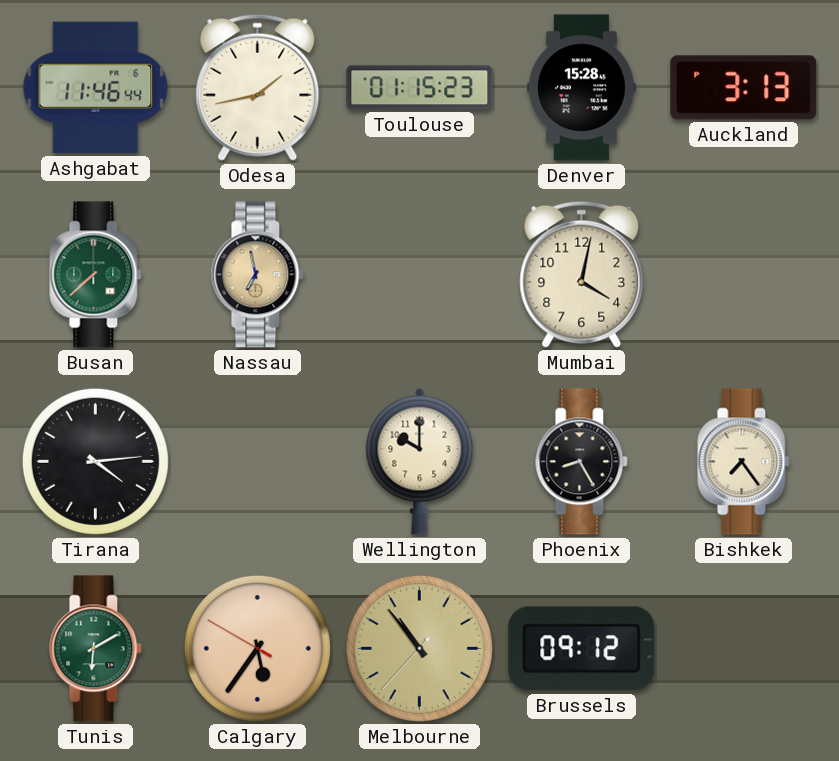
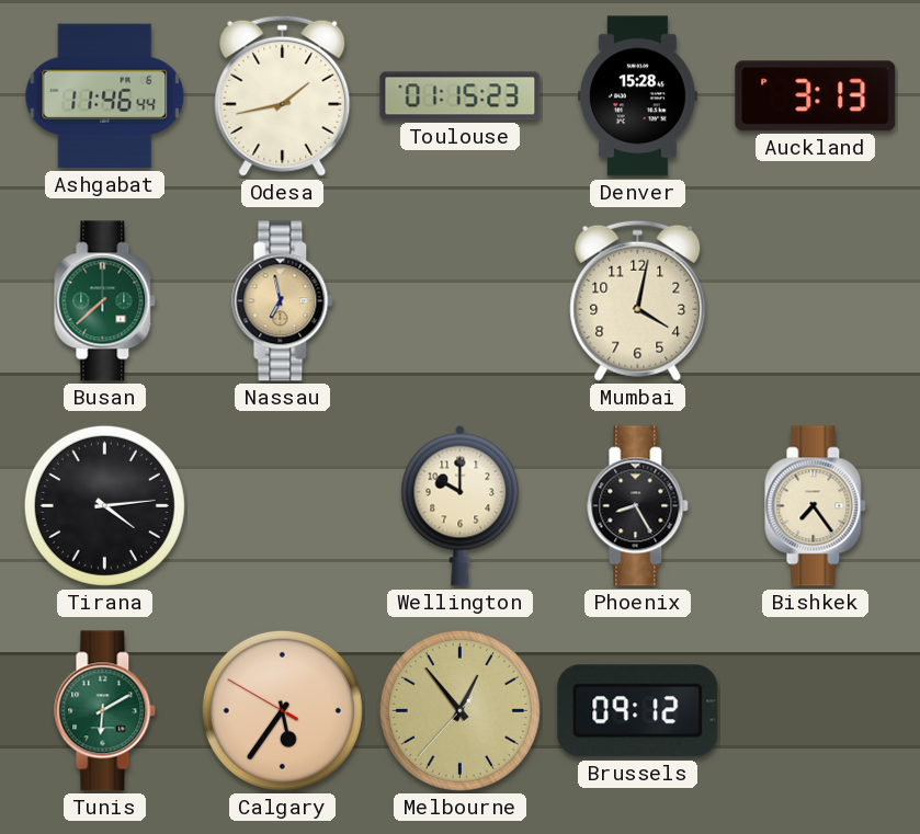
Melbourne: 10:53 -> 12:53 (459, 710)
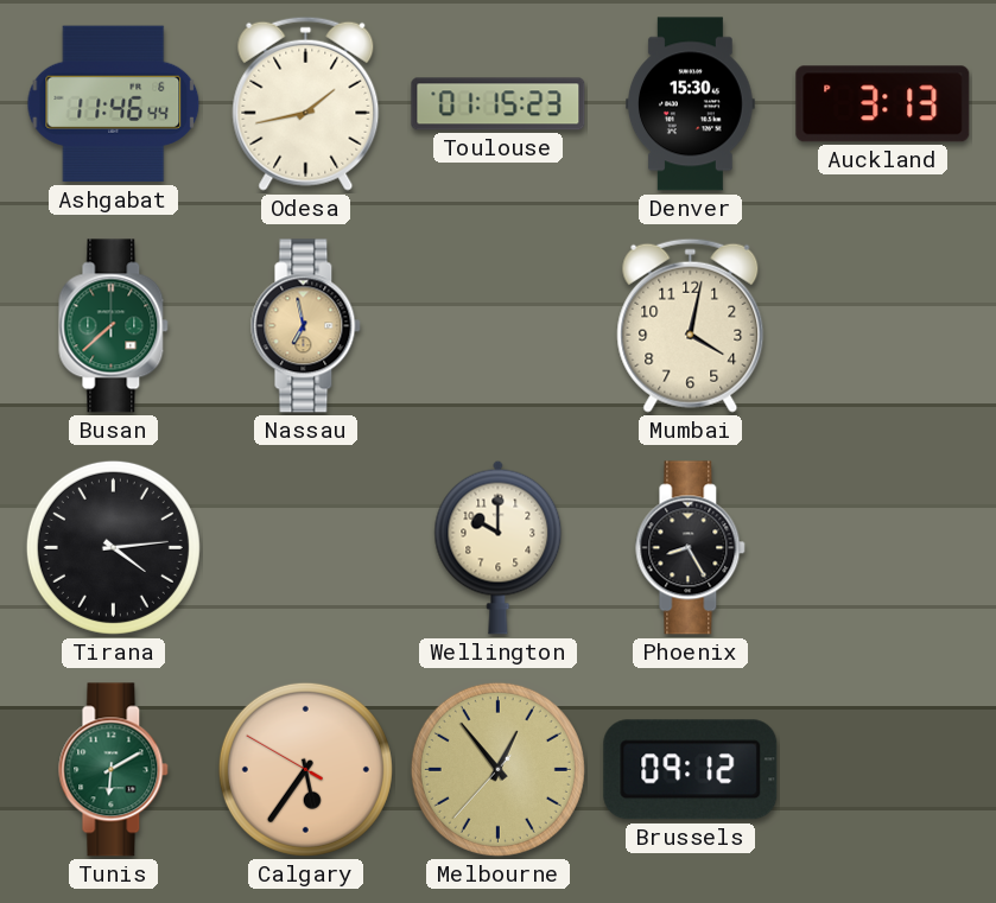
Denver: 15:28 -> 15:30 (691, 104)
Bishkek: 7:24 -> none (816, 506)
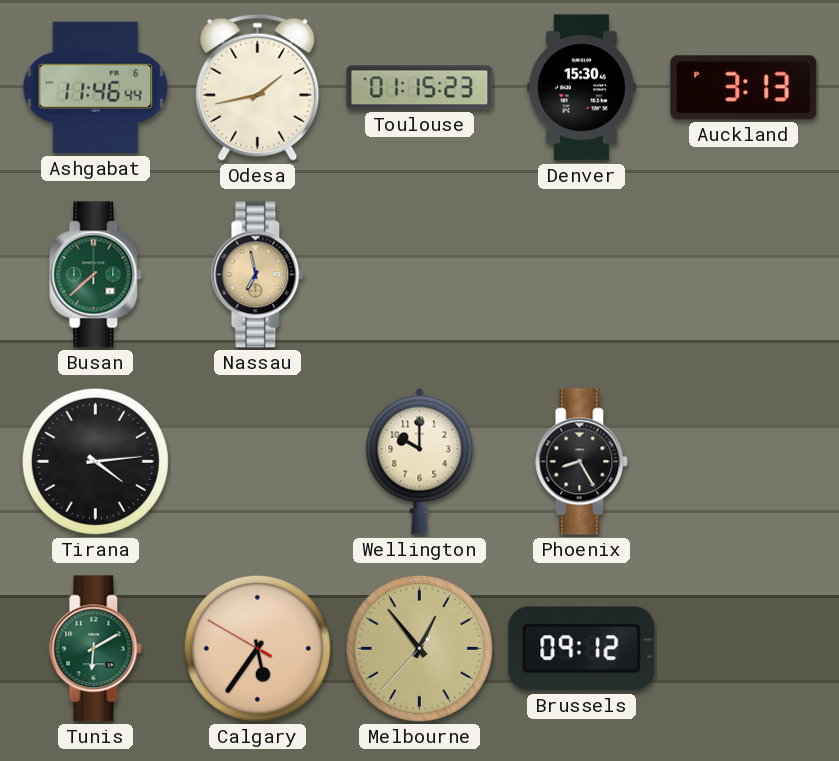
Mumbai: 4:02 -> none (691, 325)
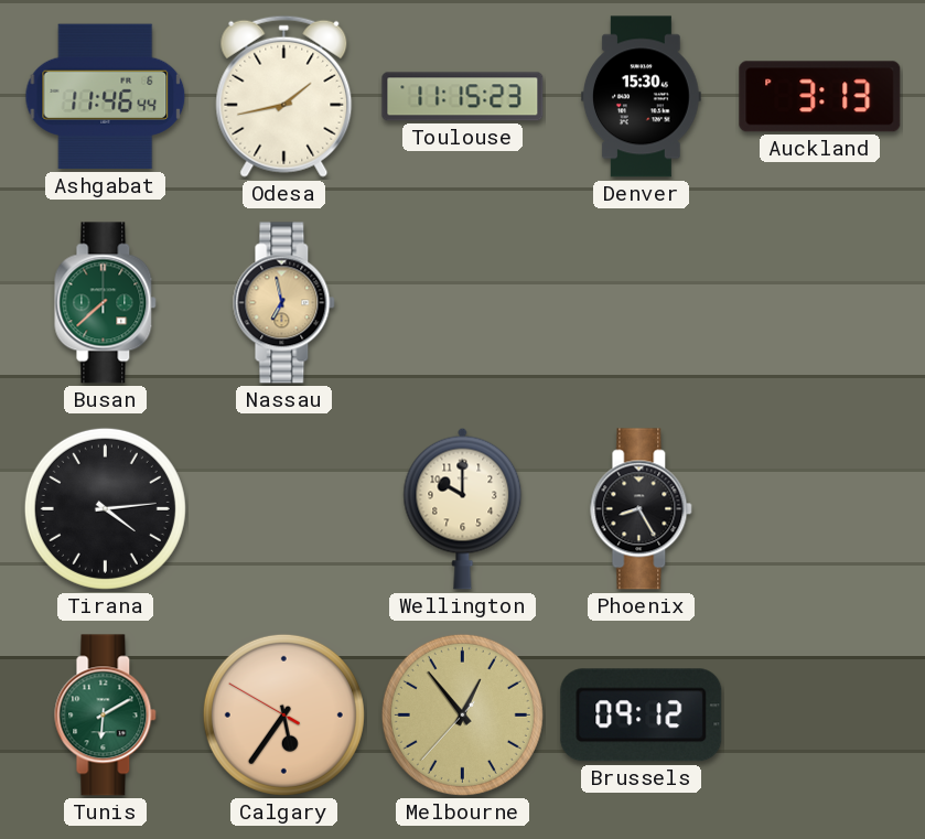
Toulouse: 01:15 -> 11:15 (463, 97)
